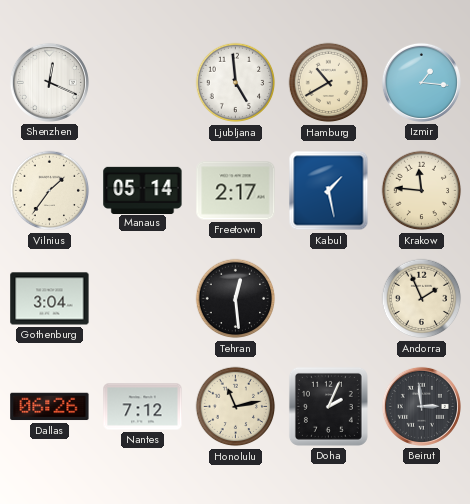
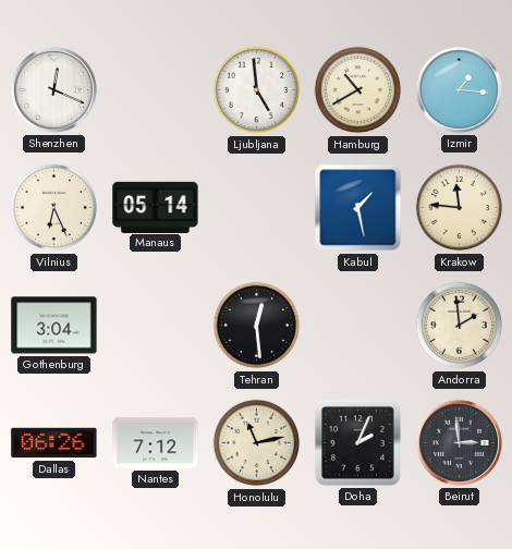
Vilnius: 1:36 -> 6:26 (54, 208)
Freetown: 2:17 -> none (236, 191)
Andorra: 1:56 -> 1:59 (460, 326)
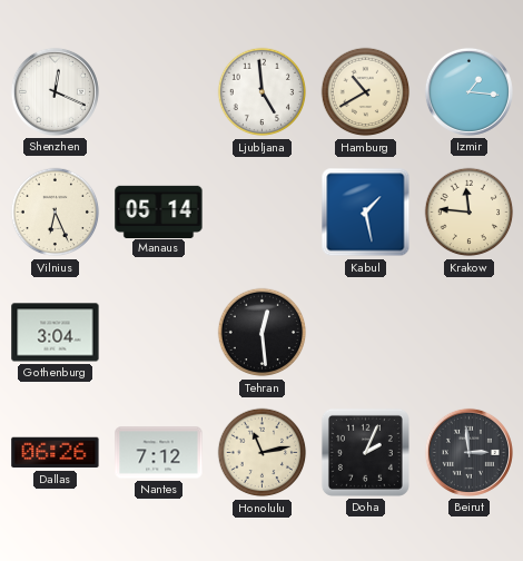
Andorra: 1:59 -> none (460, 326)
